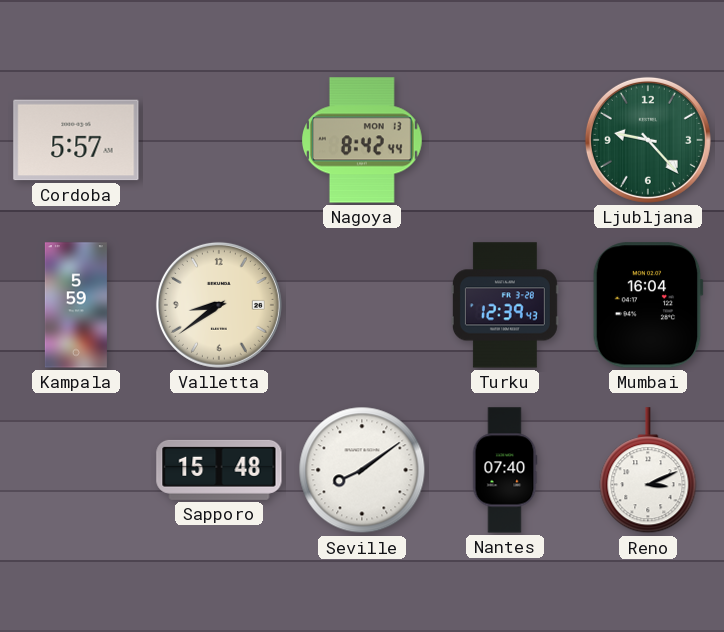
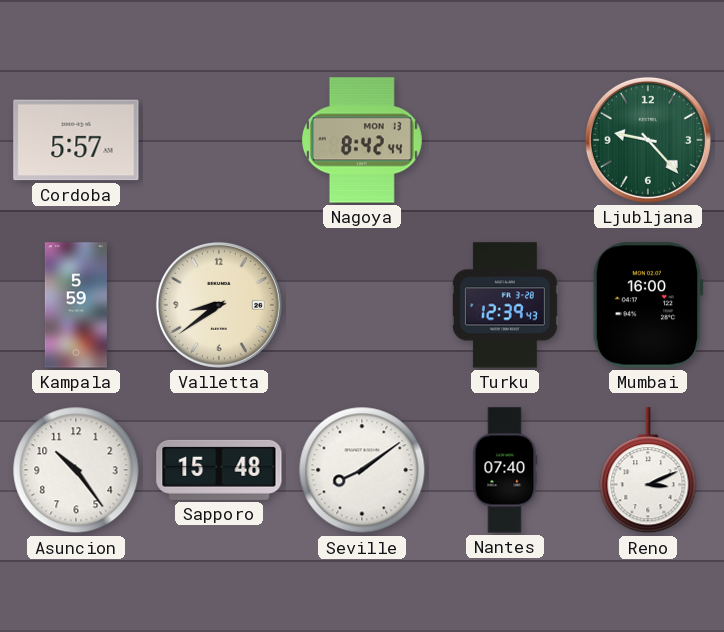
Mumbai: 16:04 -> 16:00 (648, 305)
Asuncion: none -> 10:24 (76, 470)
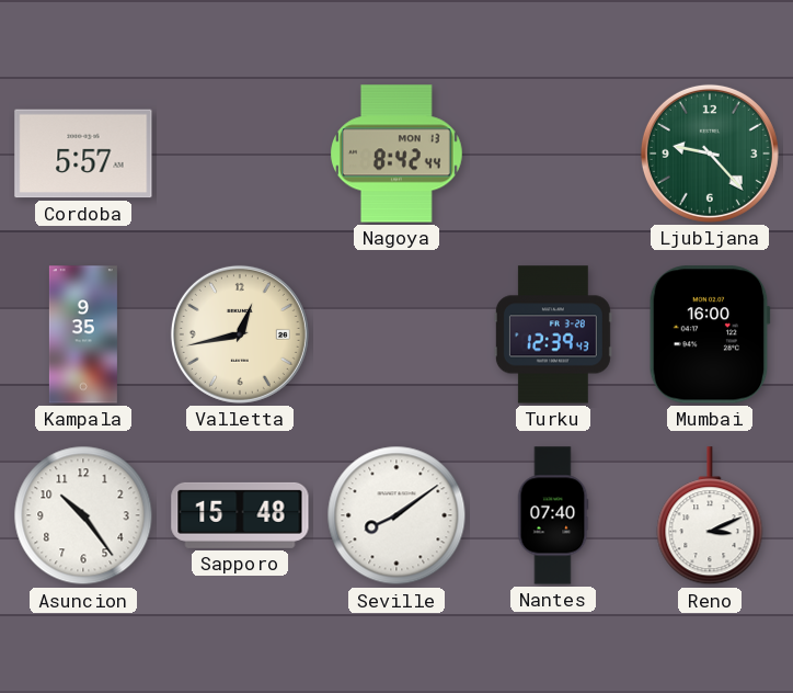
Kampala: 5:59 -> 9:35 (83, 334)
Valletta: 8:39 -> 12:43 (240, 334)
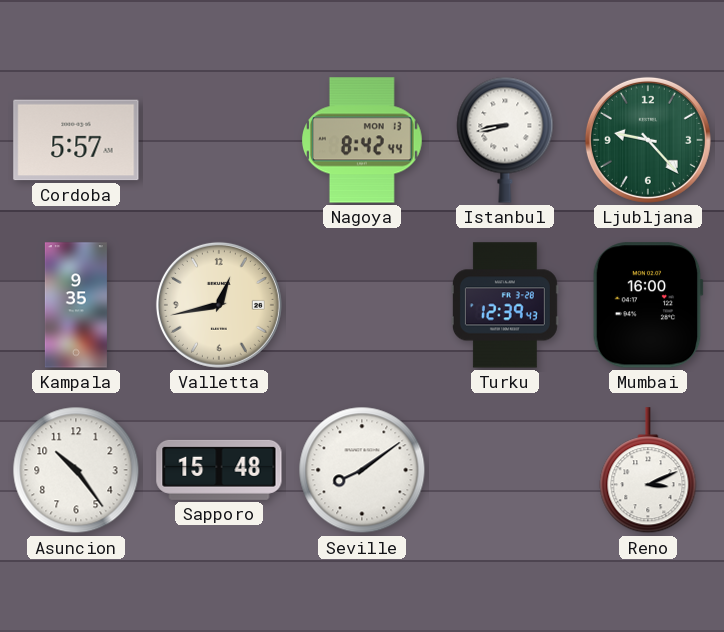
Istanbul: none -> 8:43 (505, 140)
Nantes: 07:40 -> none (553, 515)
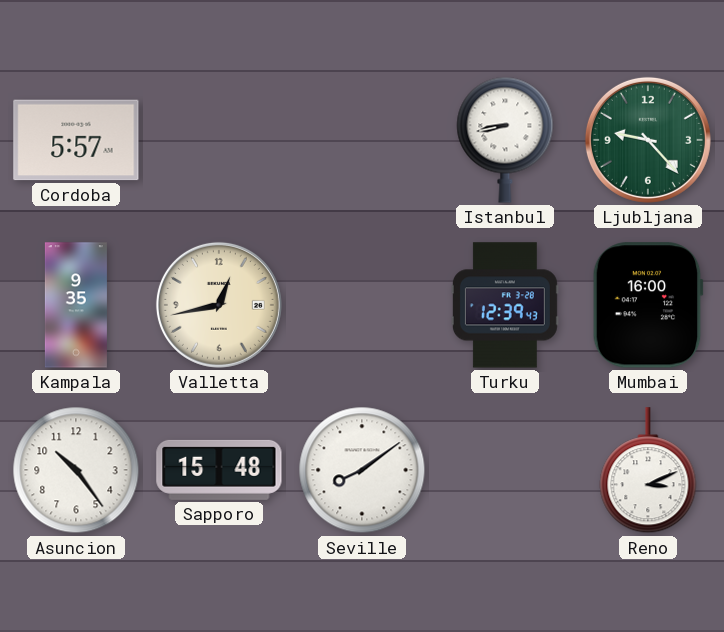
Nagoya: 8:42 -> none (363, 140)
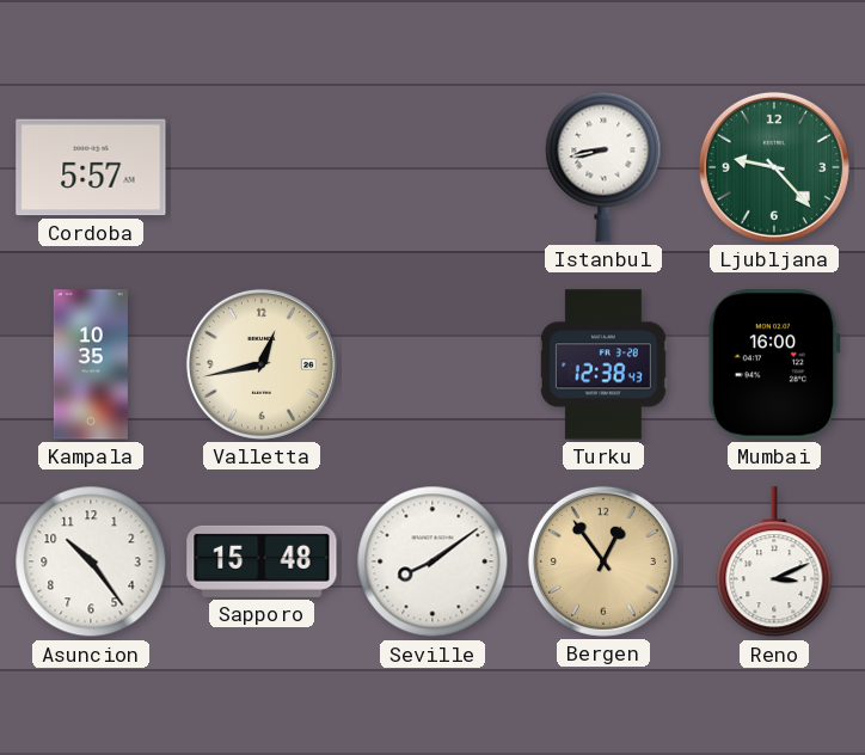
Kampala: 9:35 -> 10:35 (91, 364)
Turku: 12:39 -> 12:38 (603, 364)
Bergen: none -> 12:54 (603, 561)
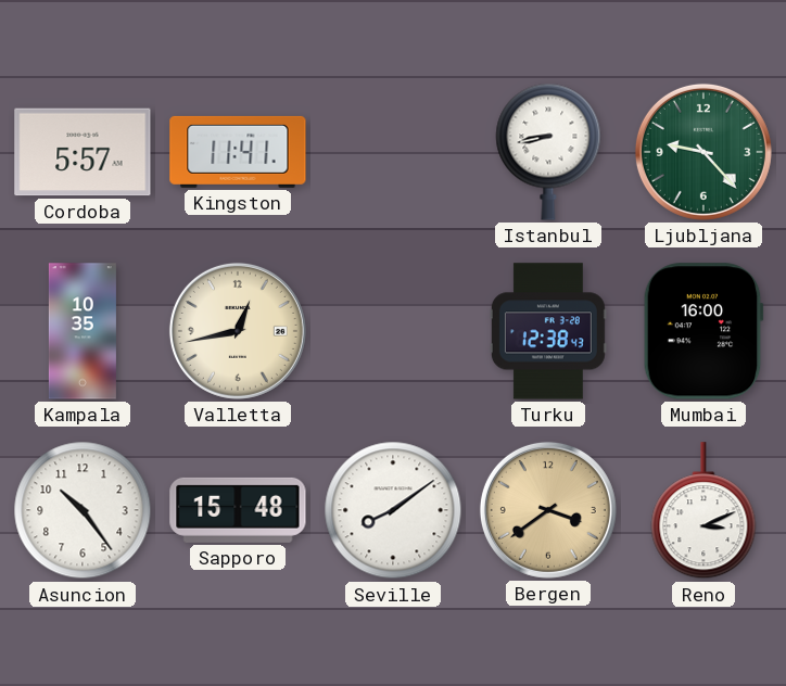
Kingston: none -> 11:41 (238, 152)
Bergen: 12:54 -> 3:39 (548, 510)
